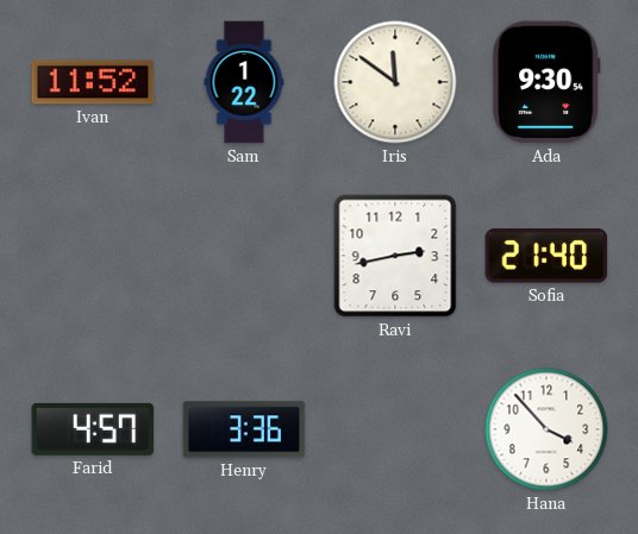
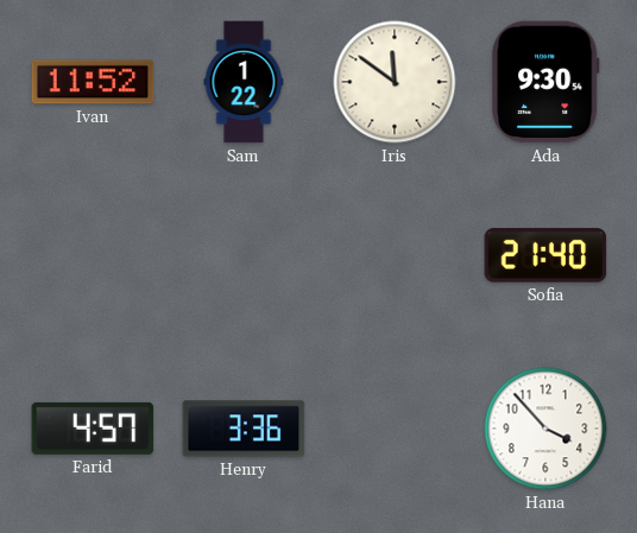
Ravi: 2:43 -> none (395, 256)
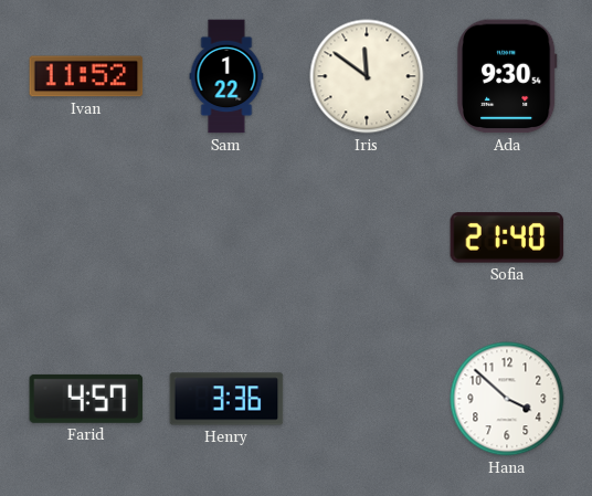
Hana: 3:53 -> 3:52 (507, 399)
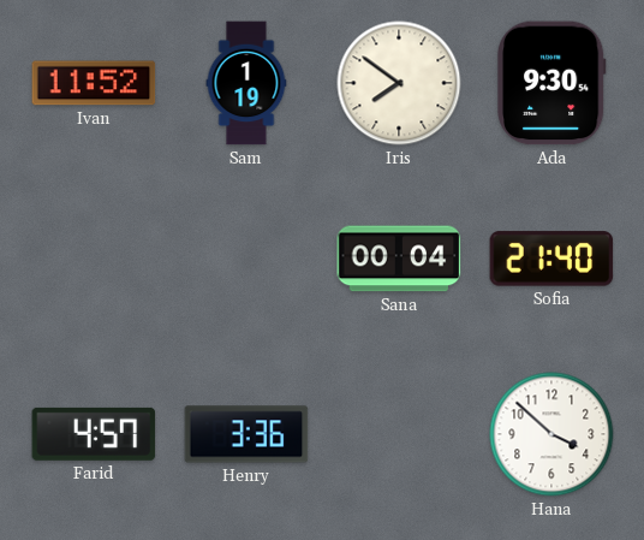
Sam: 1:22 -> 1:19 (246, 83)
Iris: 11:51 -> 7:51 (399, 83)
Sana: none -> 00:04 (399, 259)
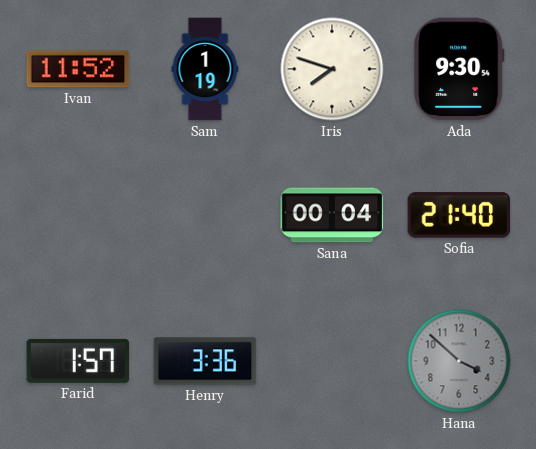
Iris: 7:51 -> 7:48 (332, 69)
Farid: 4:57 -> 1:57 (78, 361)
Hana dial: white -> grey (459, 361)
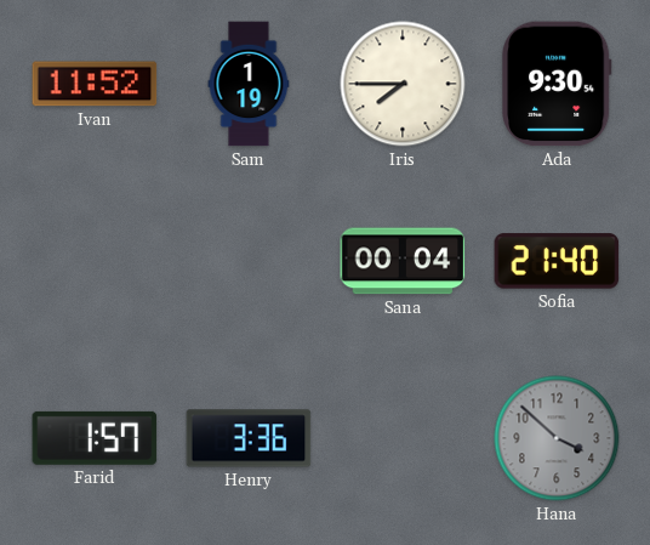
Iris: 7:48 -> 7:45 (403, 84)
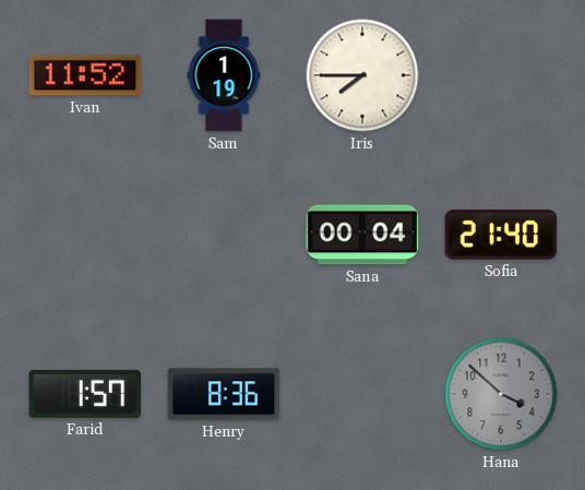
Ada: 9:30 -> none (557, 84)
Henry: 3:36 -> 8:36 (224, 394)
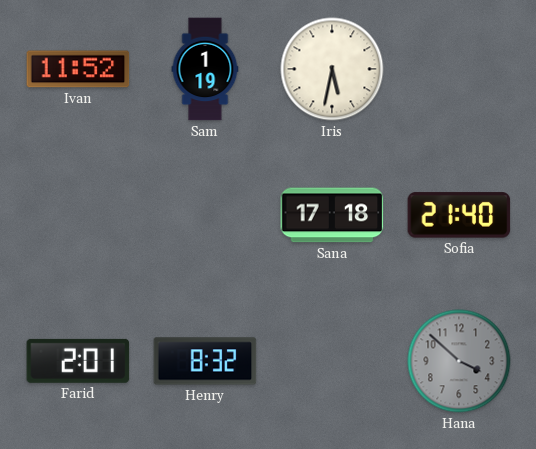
Iris: 7:45 -> 5:32 (332, 69)
Sana: 00:04 -> 17:18 (332, 215)
Farid: 1:57 -> 2:01 (78, 361)
Henry: 8:36 -> 8:32 (205, 361)
